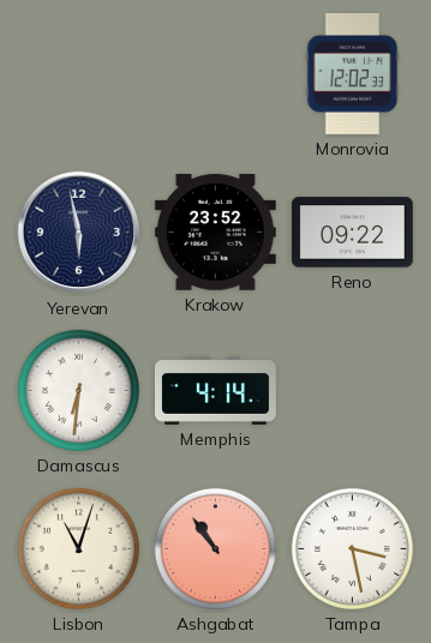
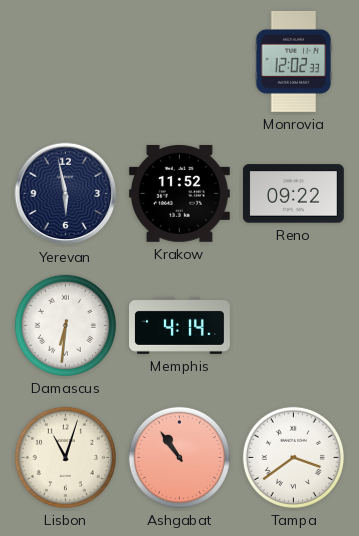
Krakow: 23:52 -> 11:52 (179, 193)
Tampa: 3:28 -> 3:39 (293, 457)
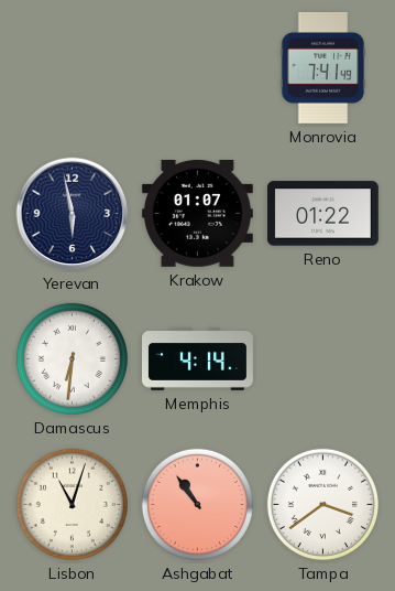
Monrovia: 12:02 -> 7:41 (323, 67)
Krakow: 11:52 -> 01:07 (197, 213)
Reno: 09:22 -> 01:22 (322, 214)
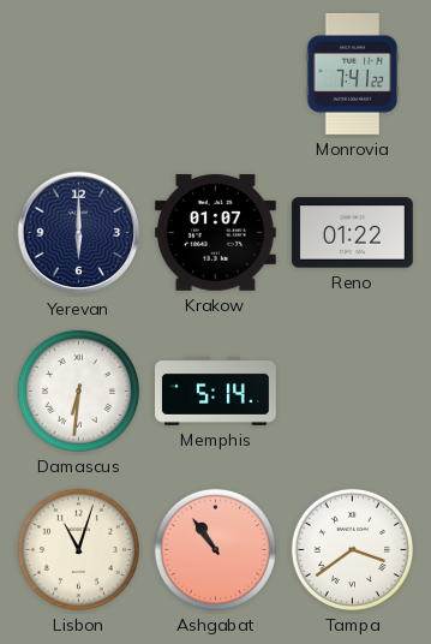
Monrovia: 7:41:49 -> 7:41:22 (353, 73)
Yerevan: 5:58 -> 6:00 (79, 233)
Memphis: 4:14 -> 5:14 (216, 390)
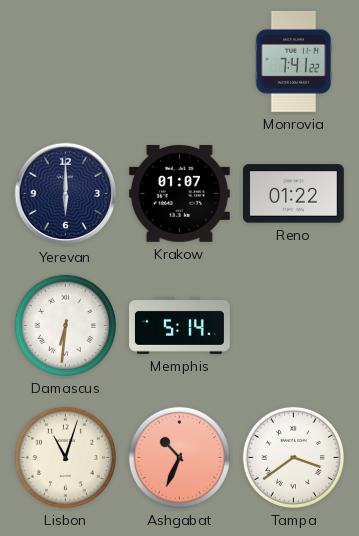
Ashgabat: 10:54 -> 10:34 (179, 457)
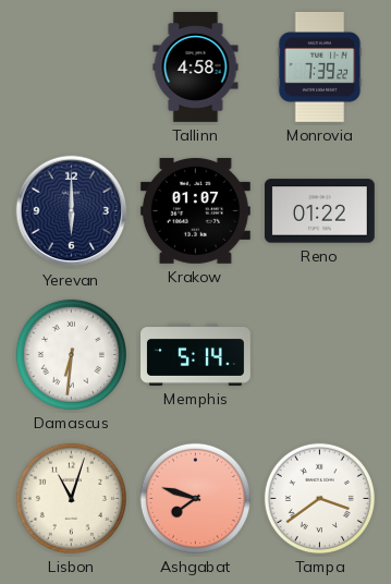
Tallinn: none -> 4:58 (196, 68)
Monrovia: 7:41 -> 7:39 (320, 66)
Ashgabat: 10:34 -> 7:48 (195, 498)
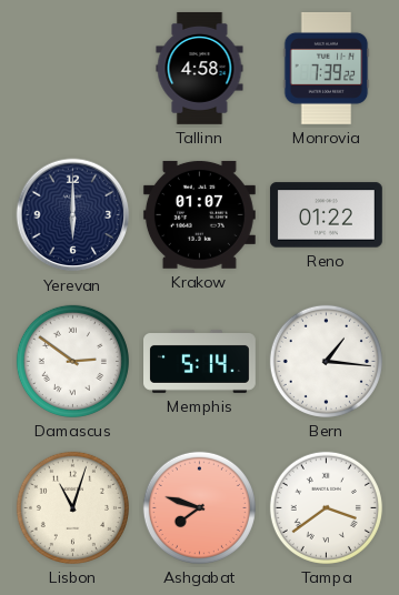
Damascus: 6:31 -> 2:51 (72, 361)
Bern: none -> 1:16 (326, 361)
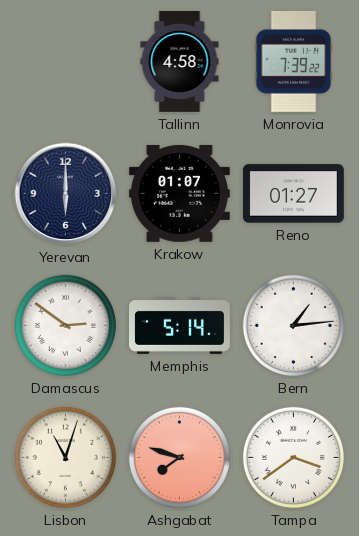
Reno: 01:22 -> 01:27 (293, 194)
Bern: 1:16 -> 1:14 (293, 325)
